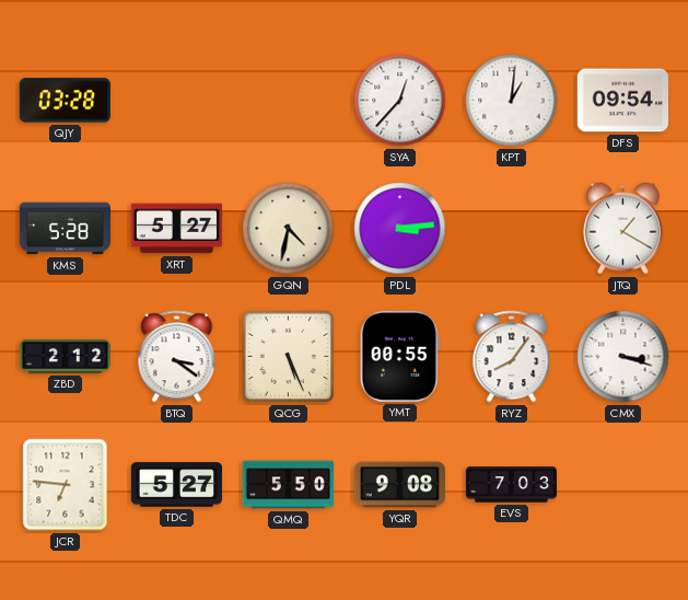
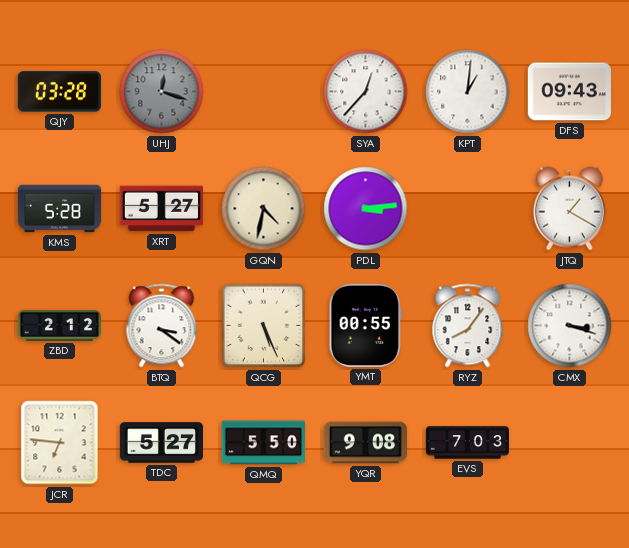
UHJ: none -> 12:18 (162, 92)
DFS: 09:54 -> 09:43 (569, 92)
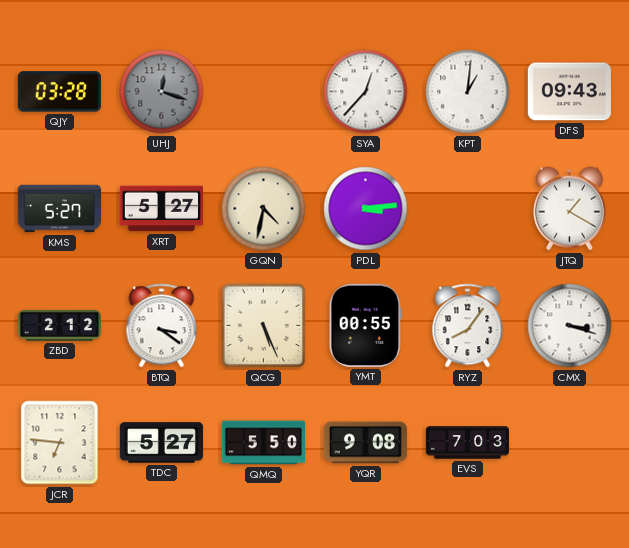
KMS: 5:28 -> 5:27 (60, 209)
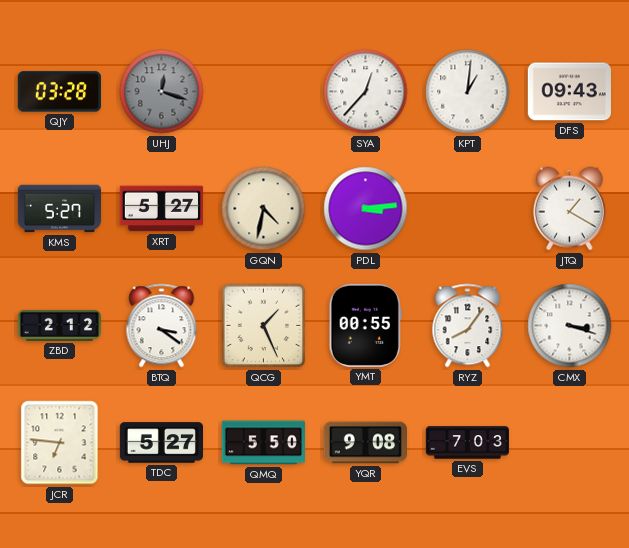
QCG: 5:26 -> 1:26 (264, 326)
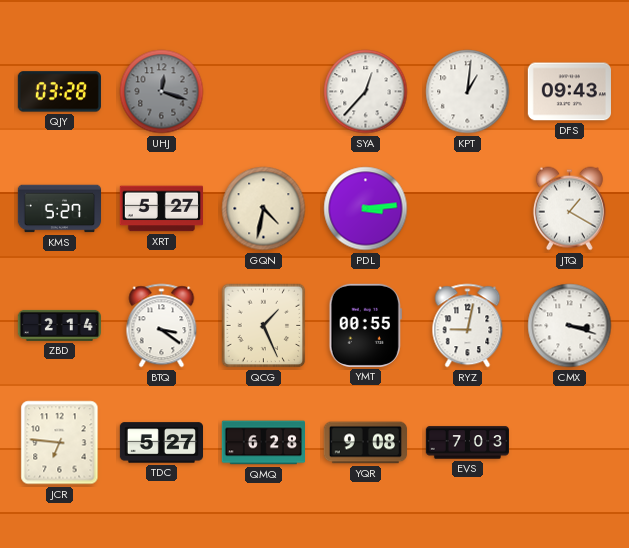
ZBD: 2:12 -> 2:14 (59, 325)
RYZ: 8:06 -> 9:02 (468, 326)
QMQ: 5:50 -> 6:28 (263, 443)
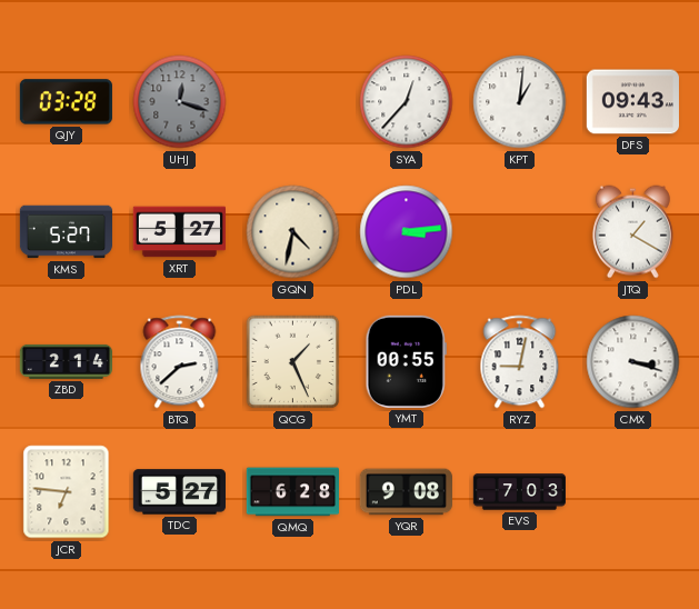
BTQ: 3:21 -> 2:38 (180, 362)
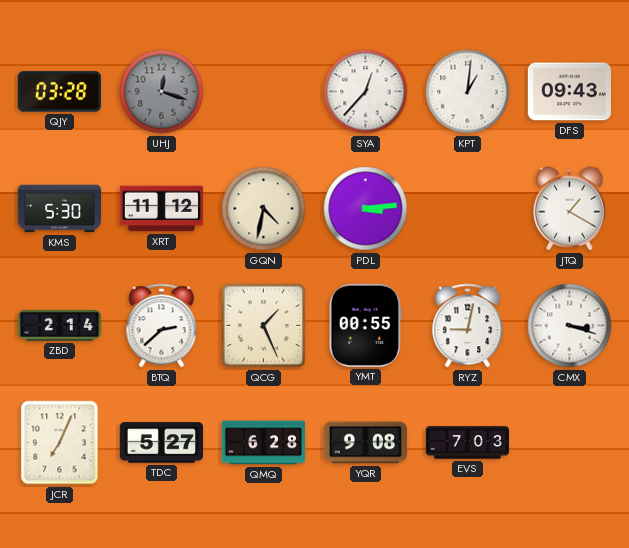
KMS: 5:27 -> 5:30 (60, 209)
XRT: 5:27 -> 11:12 (161, 209)
JCR: 6:46 -> 7:04 (60, 443)
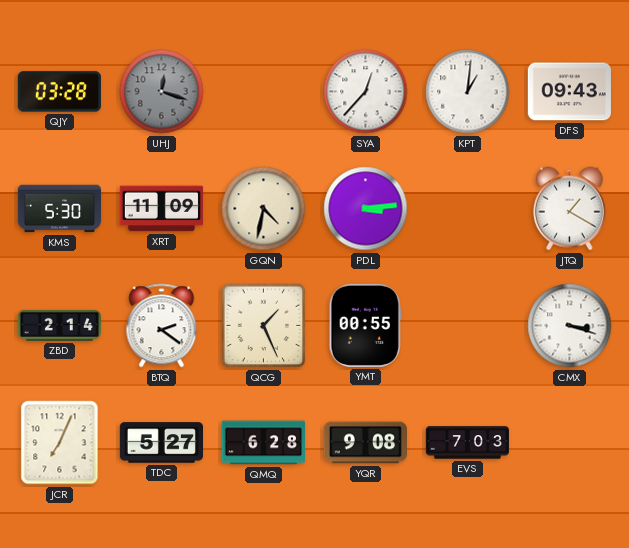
XRT: 11:12 -> 11:09 (161, 209)
BTQ: 2:38 -> 2:21 (162, 326)
RYZ: 9:02 -> none (468, 326)
